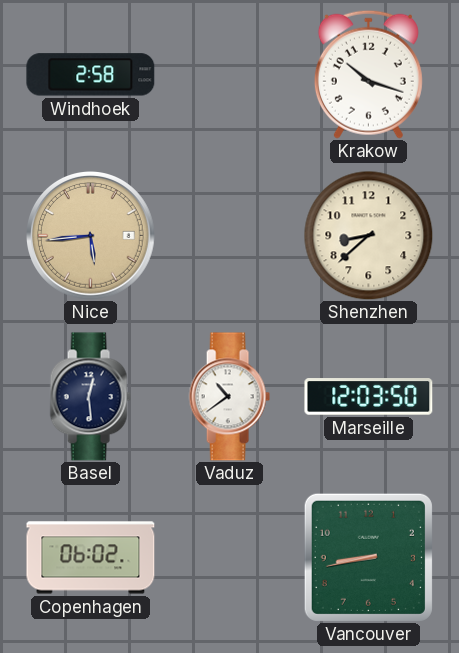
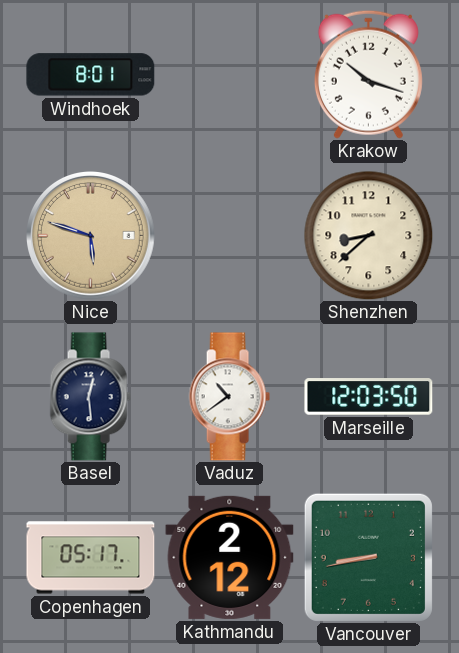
Windhoek: 2:58 -> 8:01 (91, 75)
Nice: 5:44 -> 5:48 (91, 236)
Copenhagen: 06:02 -> 05:17 (91, 558)
Kathmandu: none -> 2:12 (230, 557)
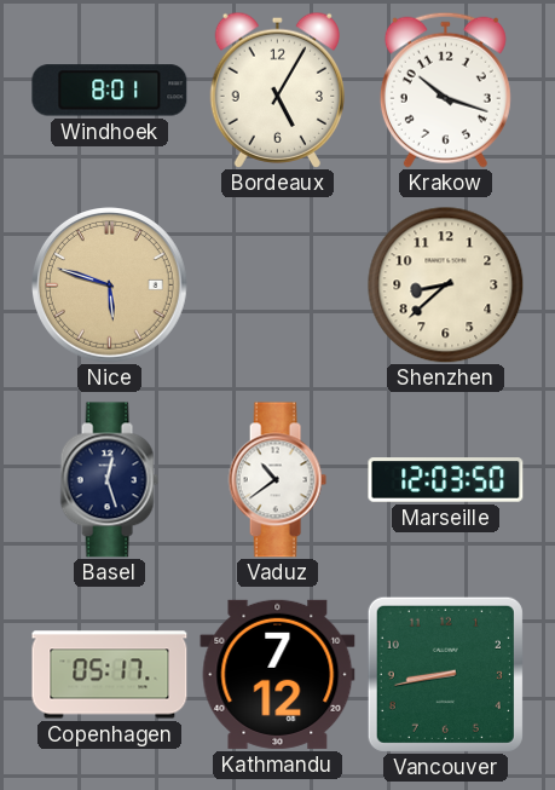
Bordeaux: none -> 5:05 (277, 90)
Basel: 12:29 -> 12:27 (109, 480)
Kathmandu: 2:12 -> 7:12 (278, 674)
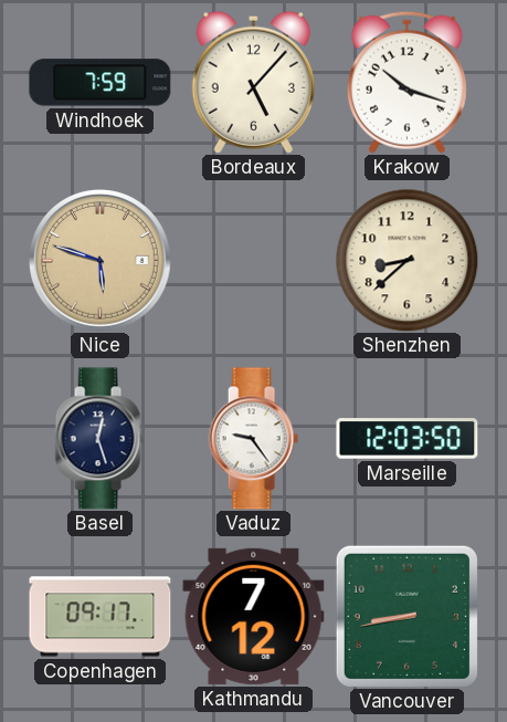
Windhoek: 8:01 -> 7:59 (101, 83)
Bordeaux: 5:05 -> 5:07 (253, 82)
Vaduz: 10:39 -> 9:24 (253, 439)
Copenhagen: 05:17 -> 09:17 (101, 617)
